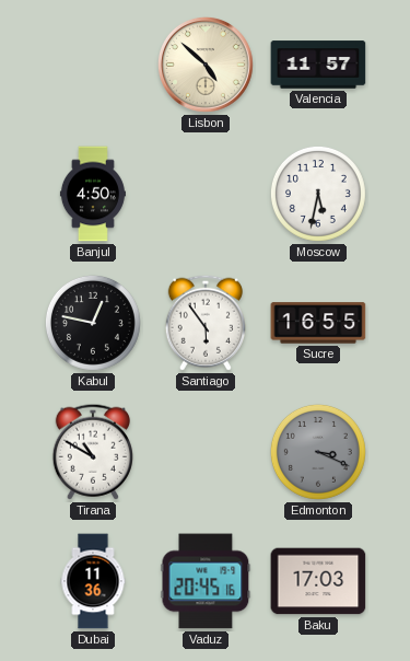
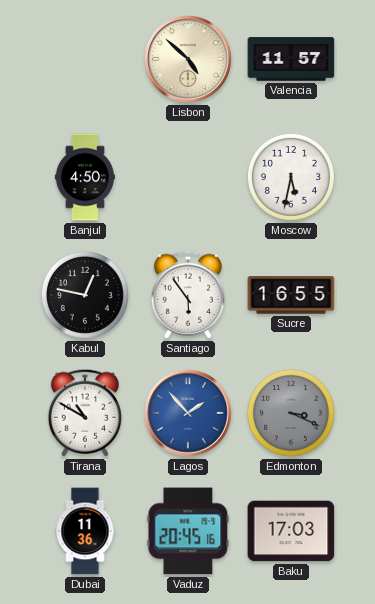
Lagos: none -> 1:53 (188, 413)
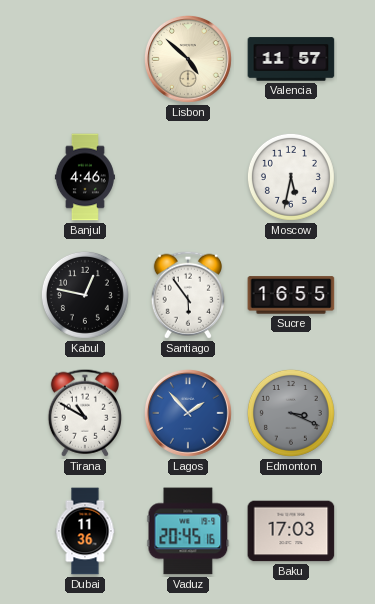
Banjul: 4:50 -> 4:46 (85, 177)
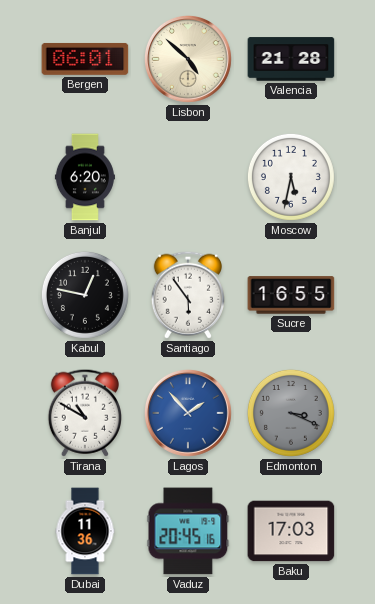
Bergen: none -> 06:01 (85, 59)
Valencia: 11:57 -> 21:28 (291, 59)
Banjul: 4:46 -> 6:20 (85, 177)
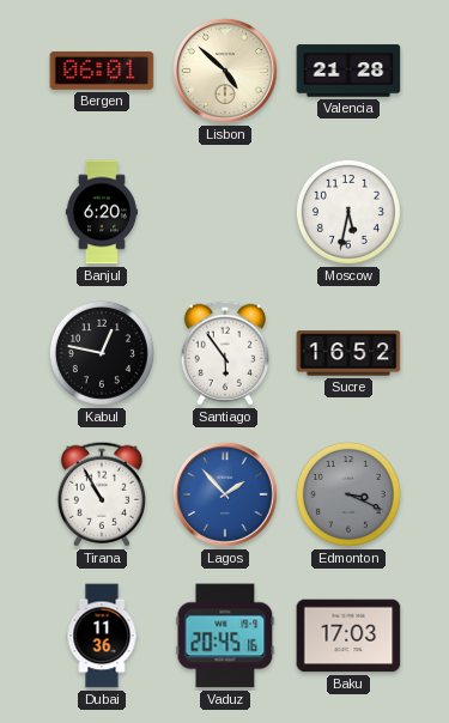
Sucre: 16:55 -> 16:52 (348, 353)
Tirana: 10:50 -> 10:55 (102, 494)
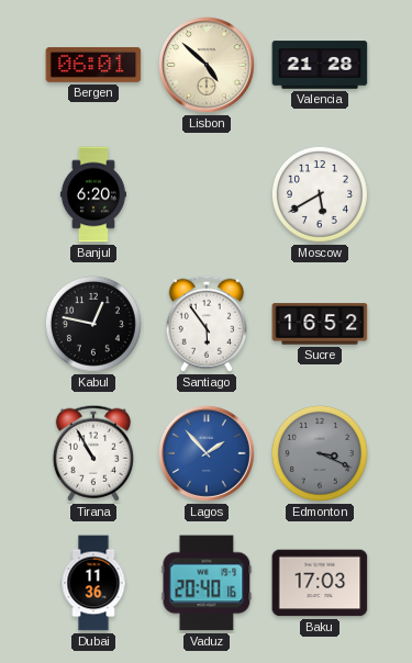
Moscow: 5:32 -> 5:40 (320, 194)
Vaduz: 20:45 -> 20:40 (207, 583)
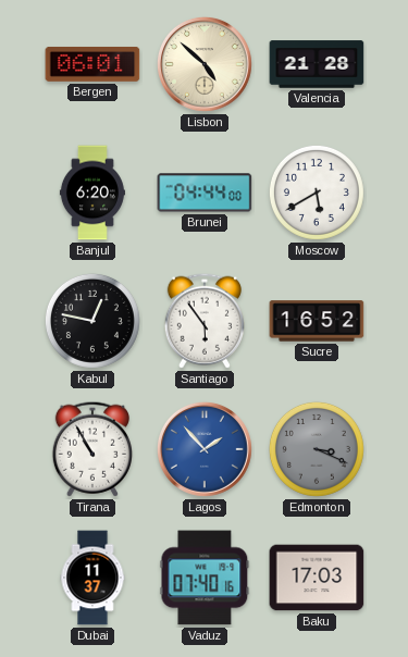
Brunei: none -> 04:44 (205, 193)
Dubai: 11:36 -> 11:37 (92, 578)
Vaduz: 20:40 -> 07:40 (205, 578)
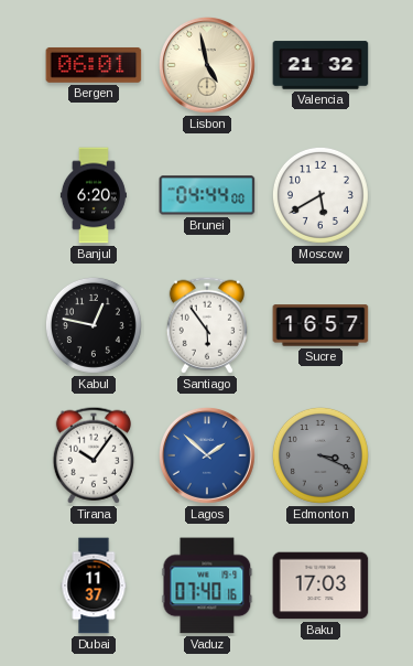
Lisbon: 4:52 -> 4:58 (207, 65)
Valencia: 21:28 -> 21:32 (320, 65)
Sucre: 16:52 -> 16:57 (320, 325)
Tirana: 10:55 -> 10:06 (94, 455)
Lagos: 1:53 -> 1:52 (207, 455)
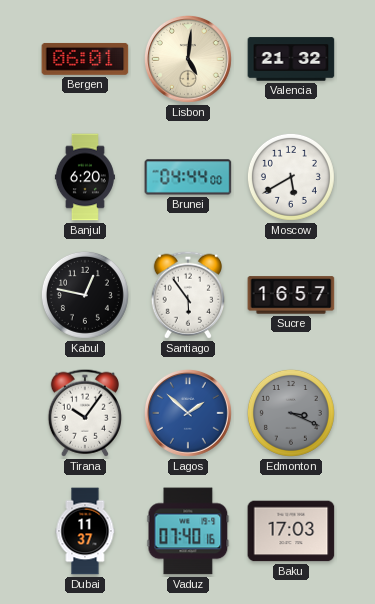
Lisbon: 4:58 -> 5:01 (188, 59)
